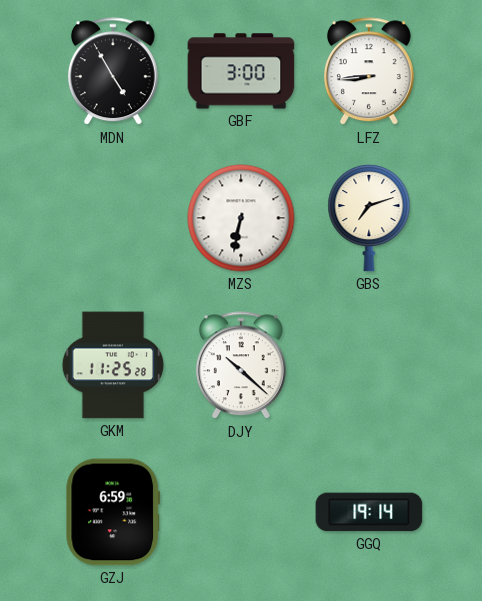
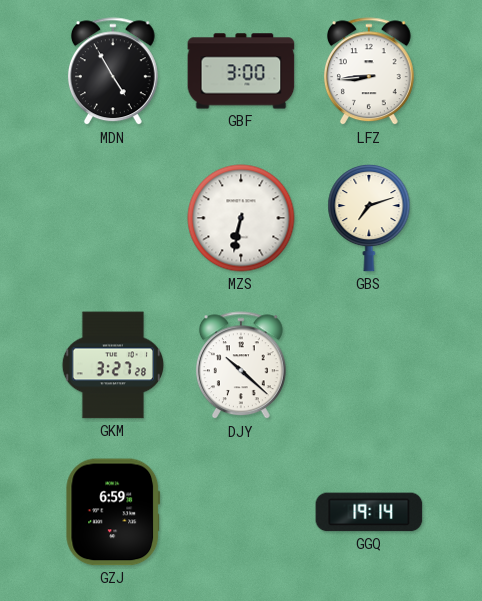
GKM: 11:25 -> 3:27 (112, 365)
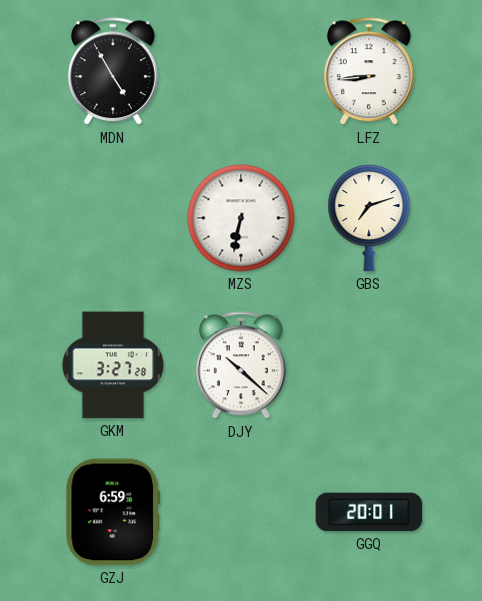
GBF: 3:00 -> none (241, 71)
GGQ: 19:14 -> 20:01 (369, 512)
